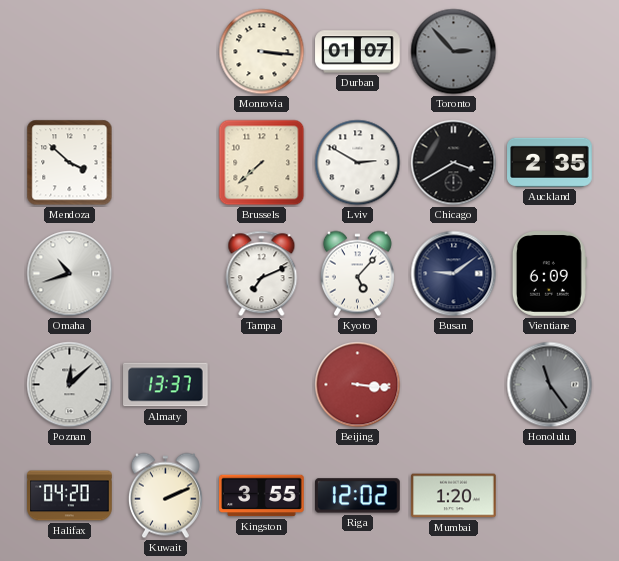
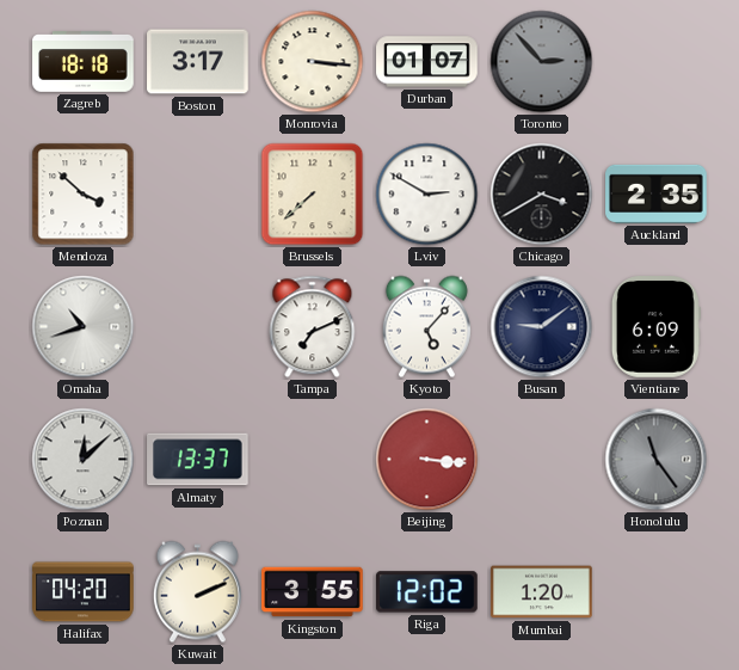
Zagreb: none -> 18:18 (84, 62)
Boston: none -> 3:17 (198, 62)
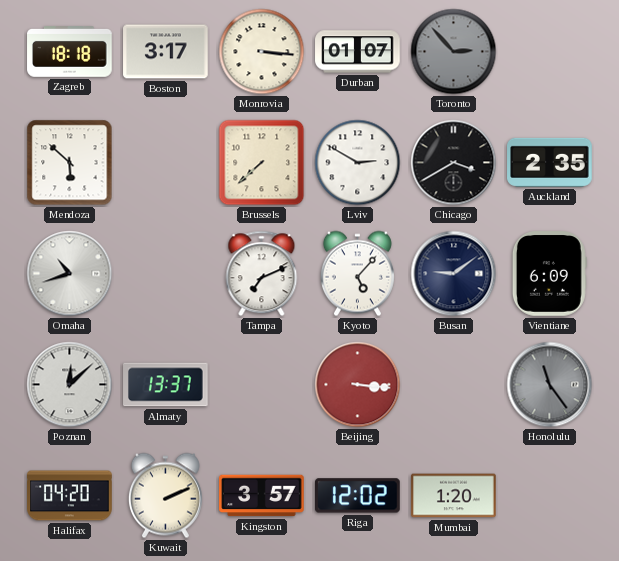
Mendoza: 3:52 -> 5:52 (70, 163)
Kingston: 3:55 -> 3:57 (262, 496)
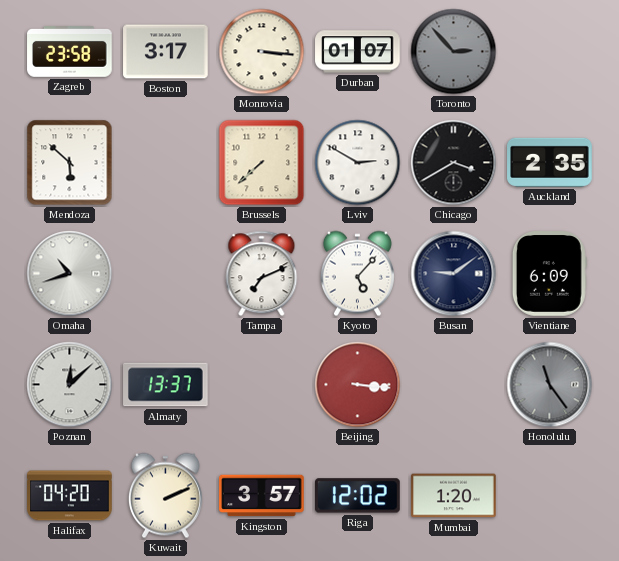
Zagreb: 18:18 -> 23:58 (70, 52)
